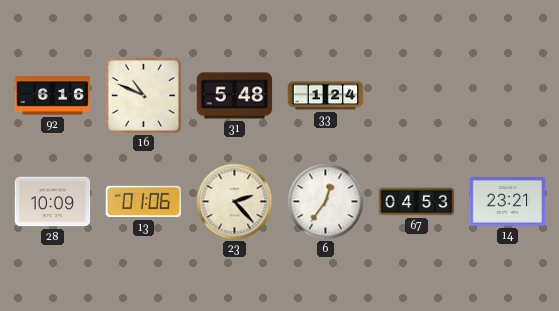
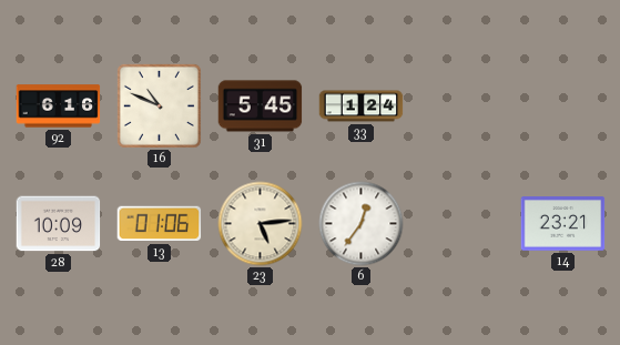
31: 5:48 -> 5:45 (261, 106)
23: 2:23 -> 5:14 (261, 224)
67: 04:53 -> none (417, 202)
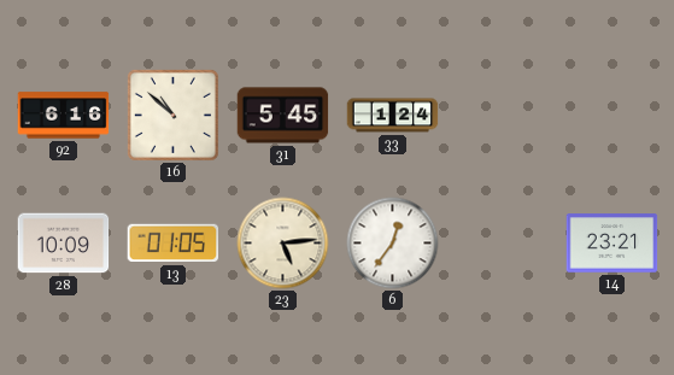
16: 10:49 -> 10:52 (172, 115)
13: 01:06 -> 01:05 (174, 244)
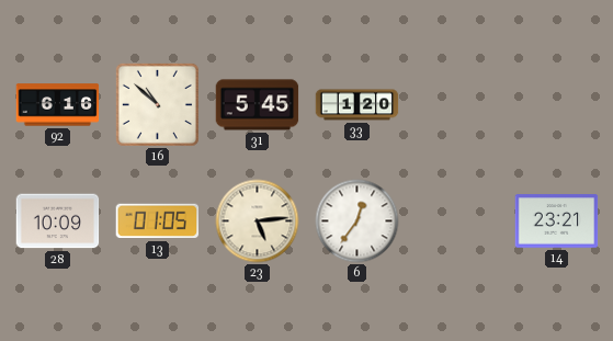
33: 1:24 -> 1:20 (357, 105)
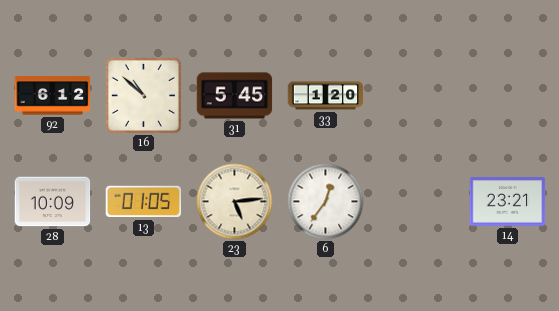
92: 6:16 -> 6:12 (53, 96)
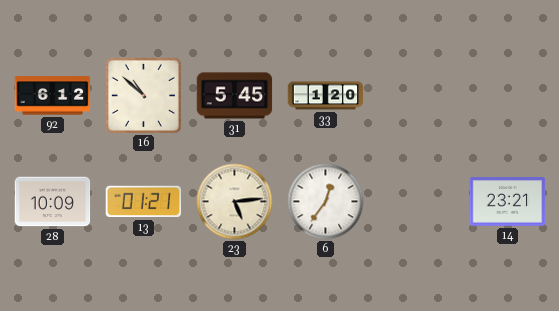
13: 01:05 -> 01:21 (144, 202)
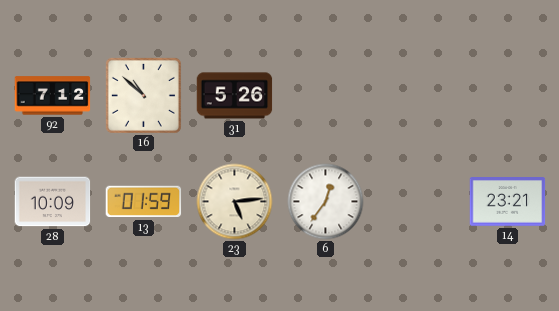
92: 6:12 -> 7:12 (53, 96)
31: 5:45 -> 5:26 (235, 96)
33: 1:20 -> none (326, 96)
13: 01:21 -> 01:59 (144, 202)
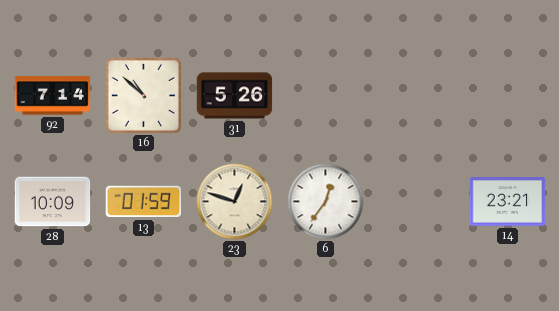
92: 7:12 -> 7:14 (53, 96)
23: 5:14 -> 12:48 (235, 202)
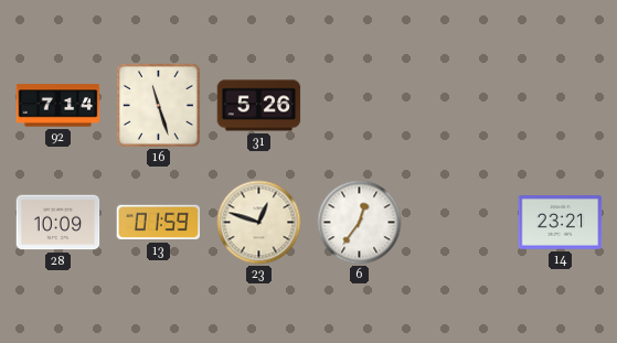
16: 10:52 -> 11:27 (158, 105)
